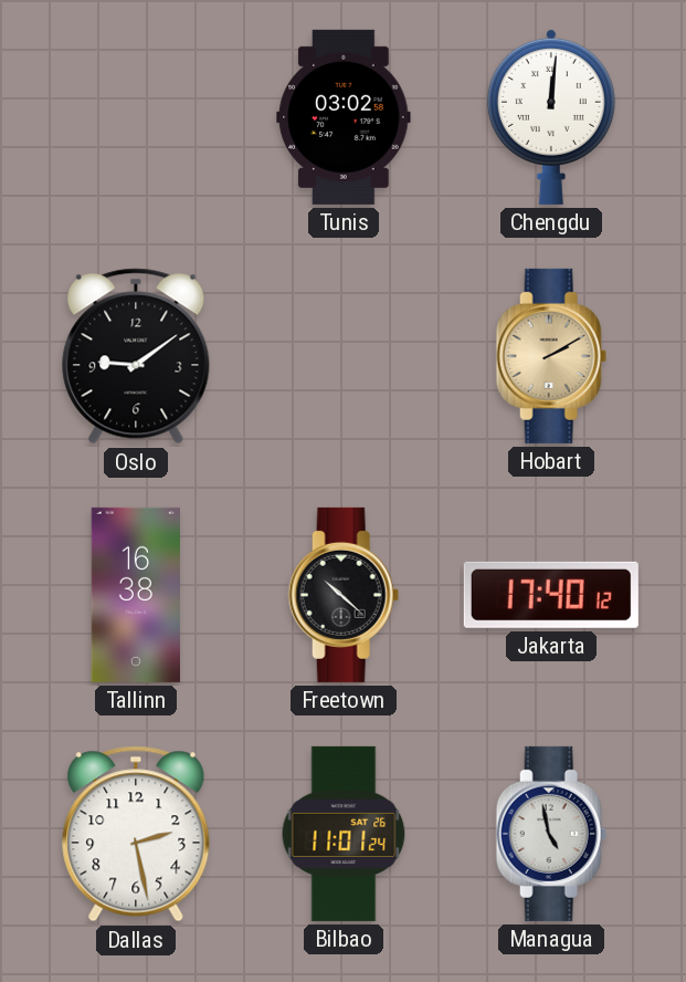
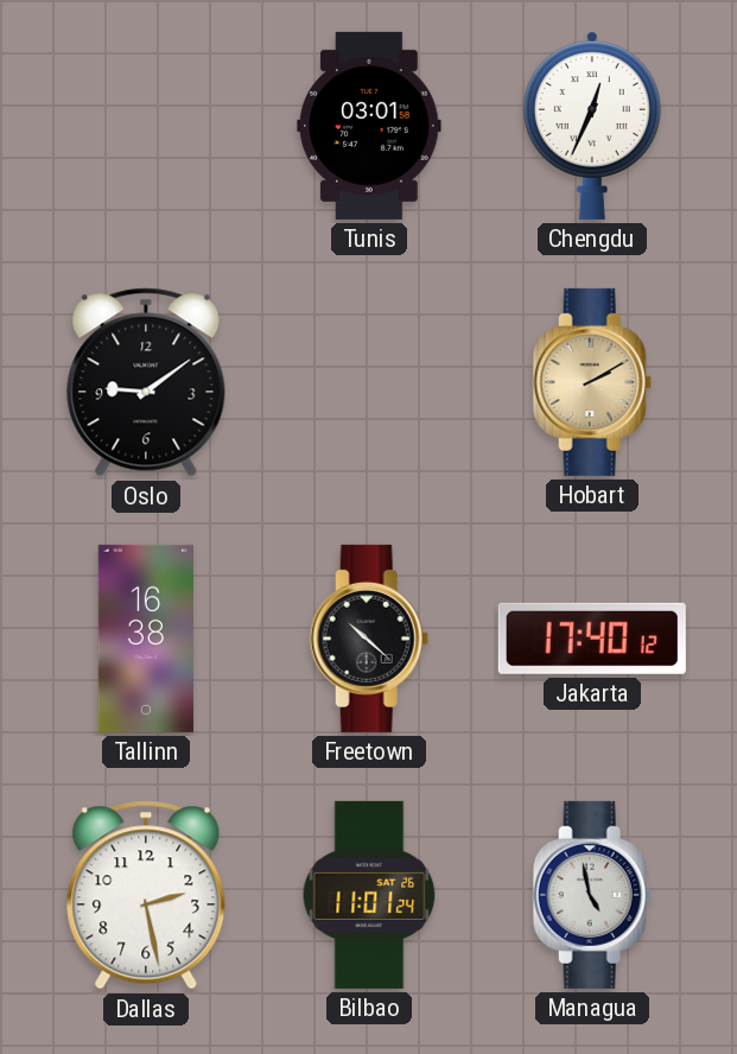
Tunis: 03:02 -> 03:01 (369, 126)
Chengdu: 12:01 -> 12:34 (592, 125)
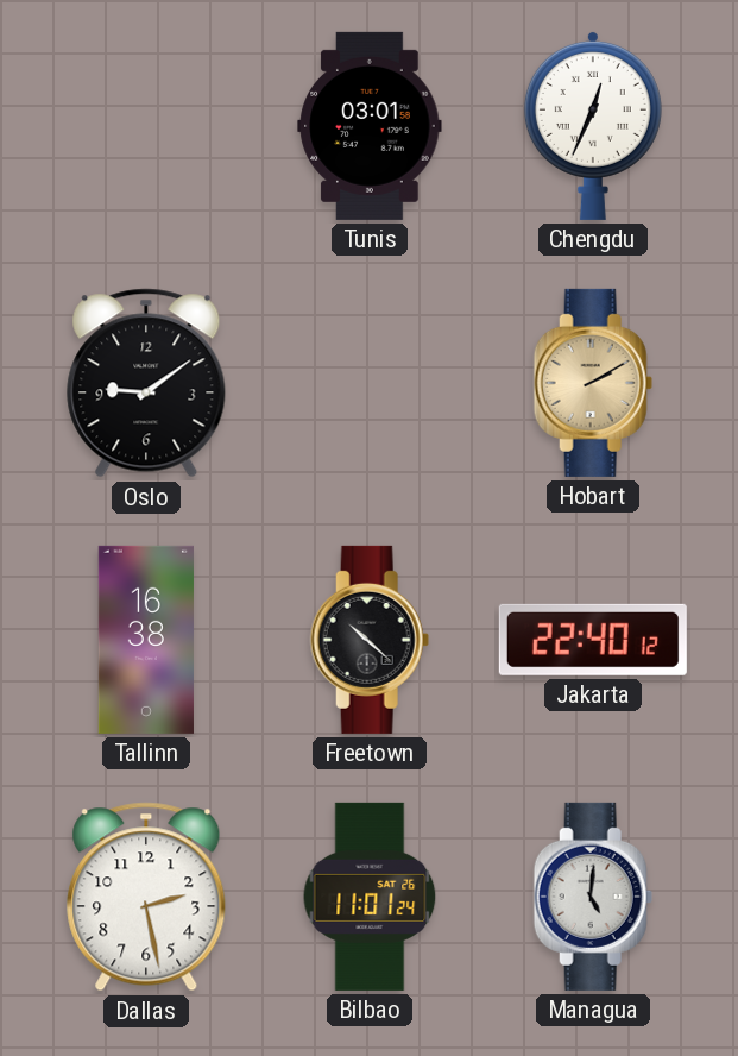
Jakarta: 17:40 -> 22:40 (593, 640)
Managua: 4:58 -> 5:01 (593, 897)
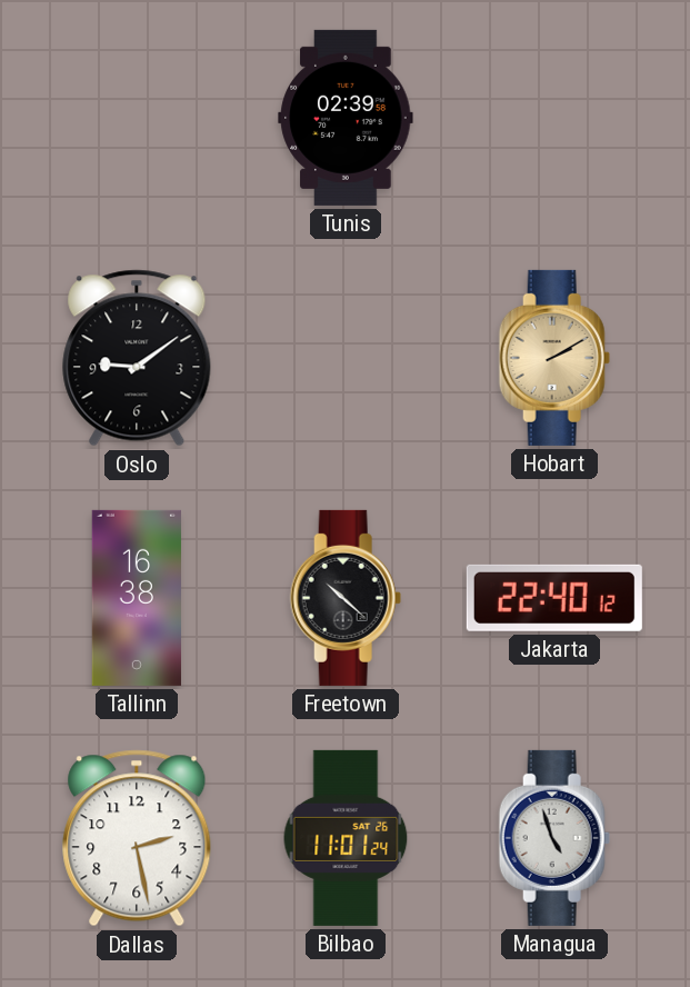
Tunis: 03:01 -> 02:39 (346, 118)
Chengdu: 12:34 -> none (593, 125)
Managua: 5:01 -> 4:57 (554, 838)
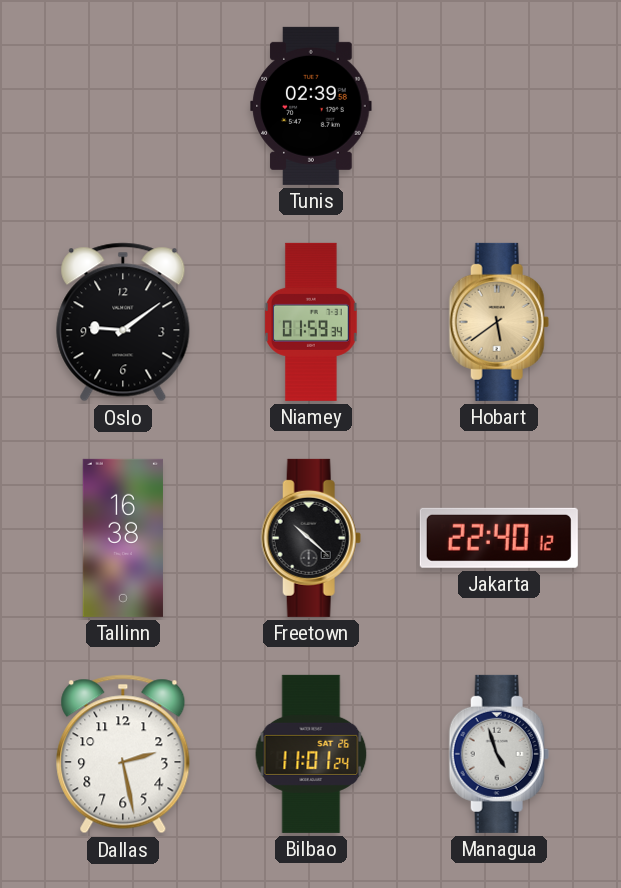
Niamey: none -> 01:59 (312, 322)
Hobart: 2:10 -> 5:39 (499, 322)
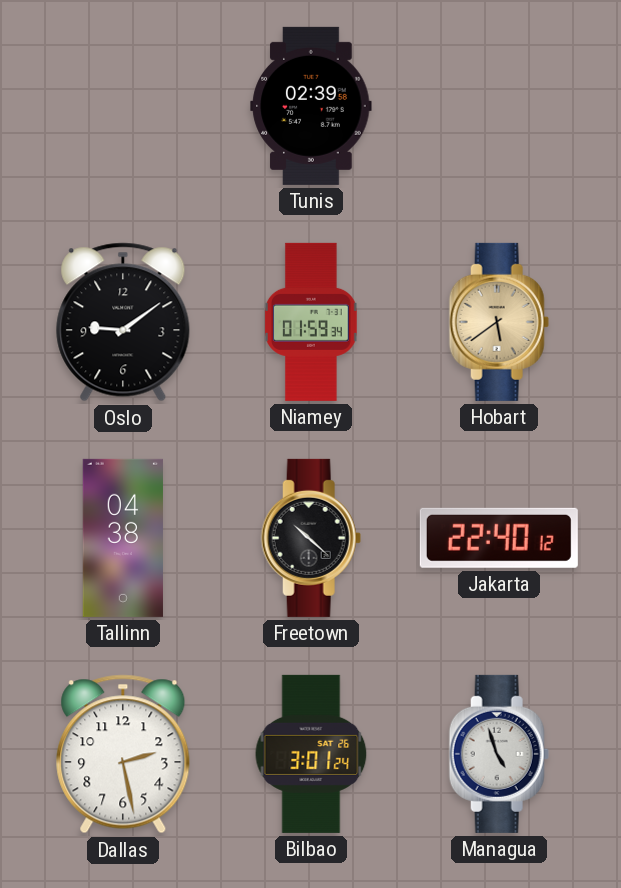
Tallinn: 16:38 -> 04:38 (123, 538)
Bilbao: 11:01 -> 3:01 (311, 754)
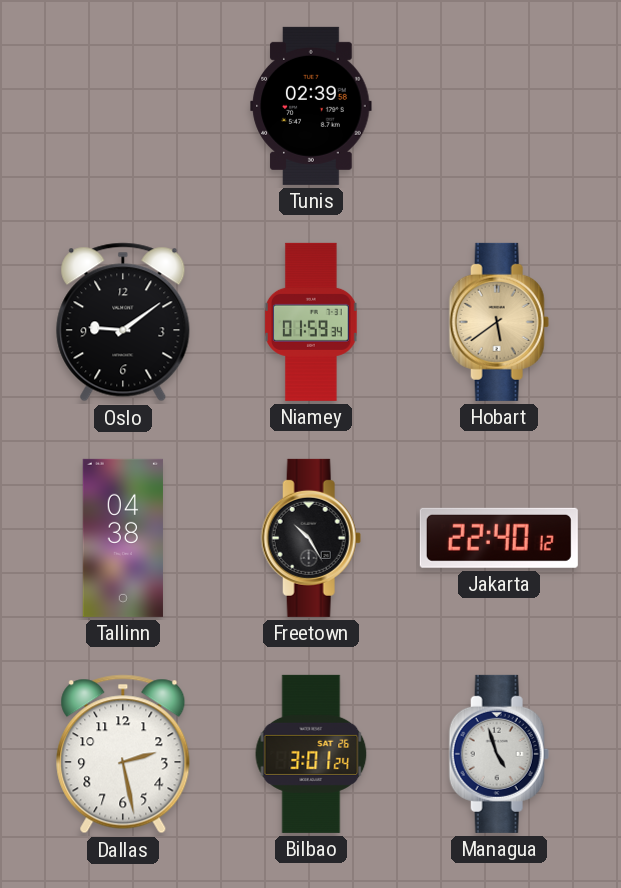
Freetown: 10:22 -> 10:25 (311, 538)
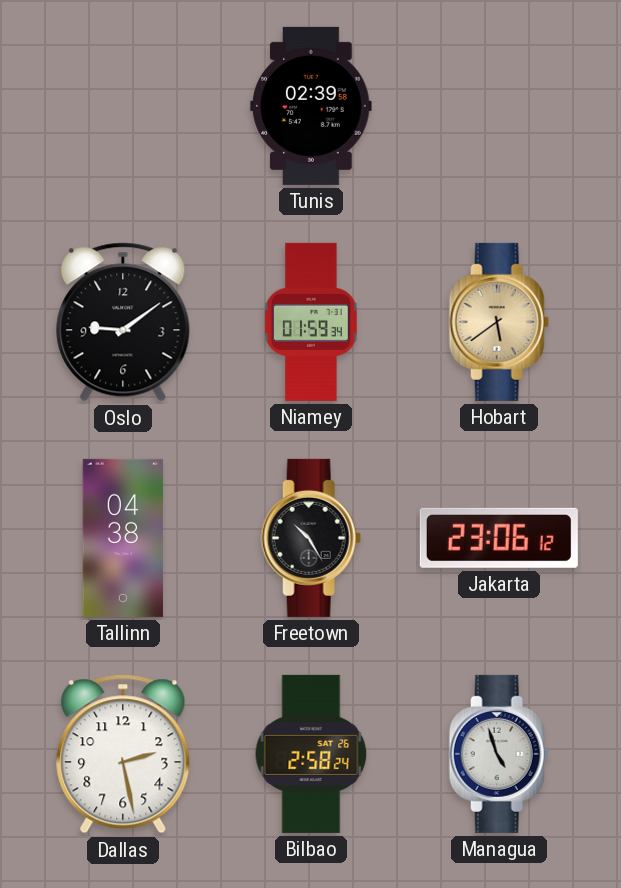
Jakarta: 22:40 -> 23:06 (499, 538)
Bilbao: 3:01 -> 2:58 (311, 754)
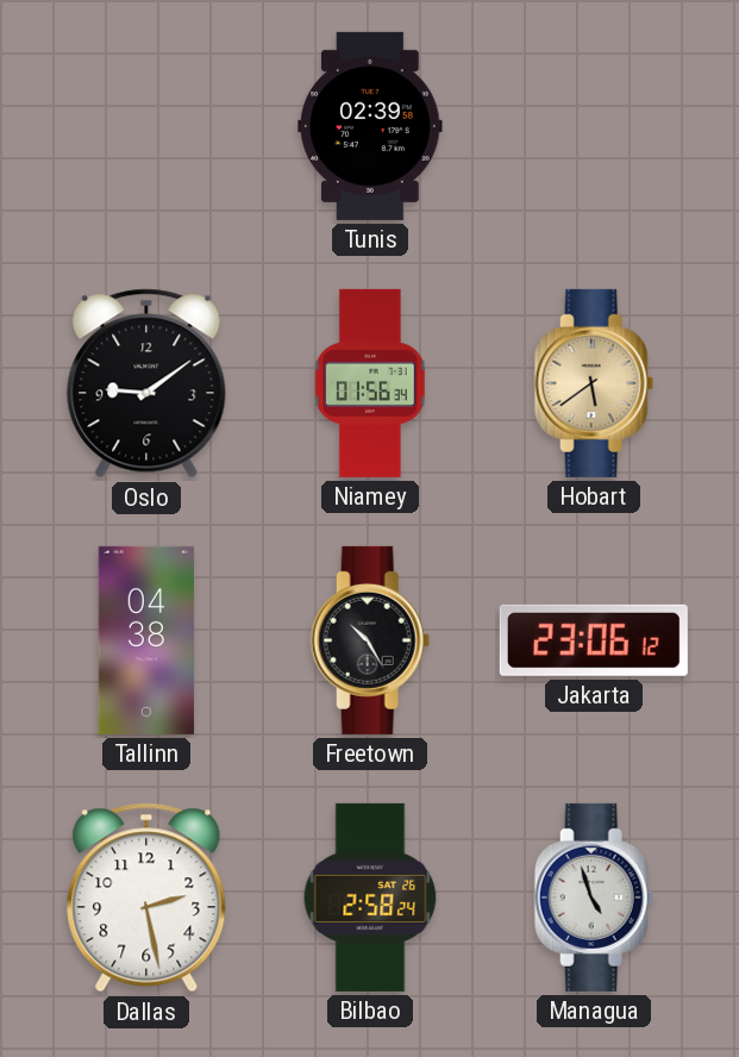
Niamey: 01:59 -> 01:56 (371, 383)
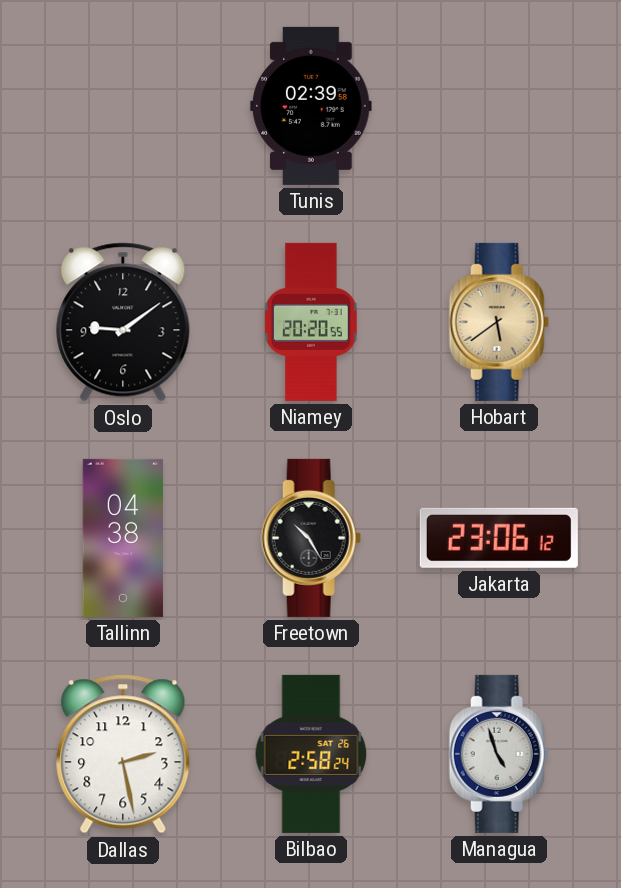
Niamey: 01:56 -> 20:20 (312, 322)
